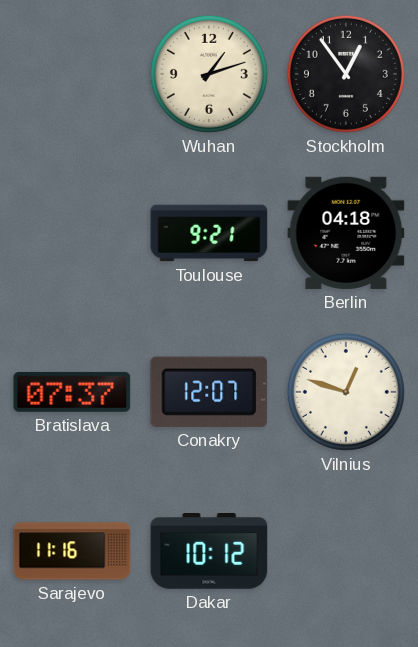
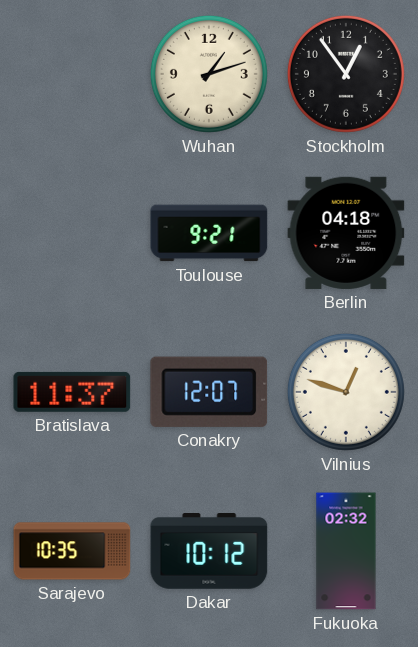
Bratislava: 07:37 -> 11:37 (72, 392)
Sarajevo: 11:16 -> 10:35 (72, 551)
Fukuoka: none -> 02:32 (346, 551)
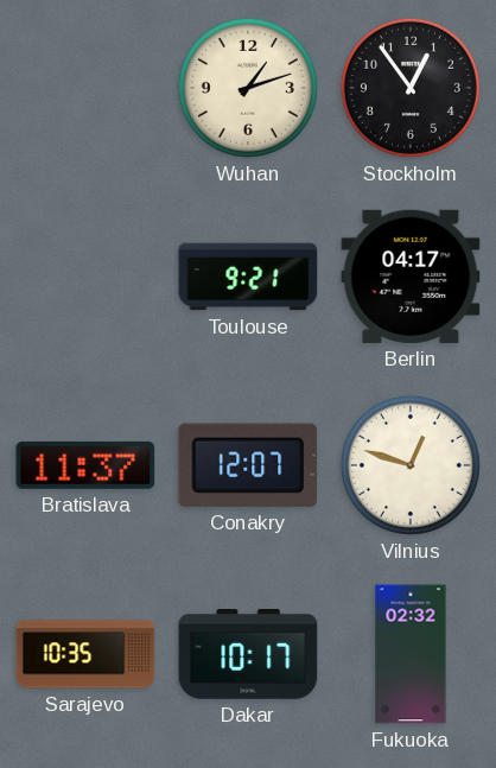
Berlin: 04:18 -> 04:17 (411, 277)
Dakar: 10:12 -> 10:17 (248, 655)
